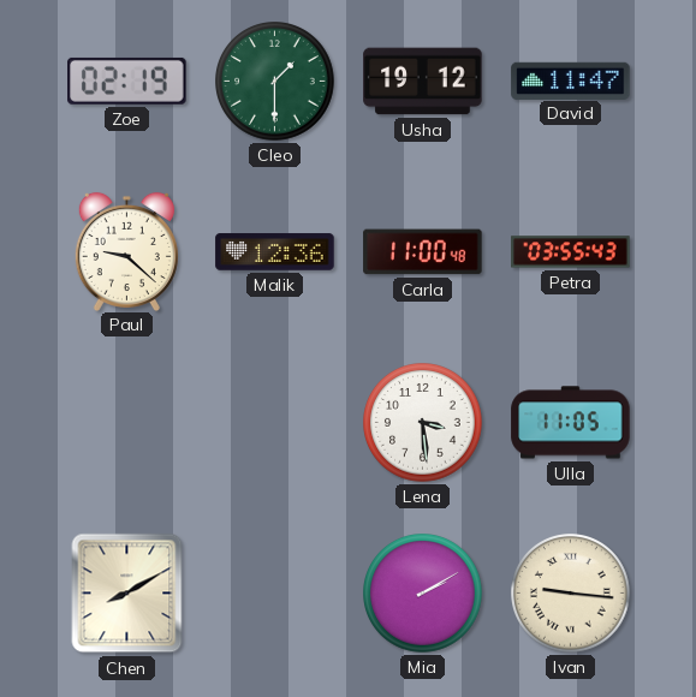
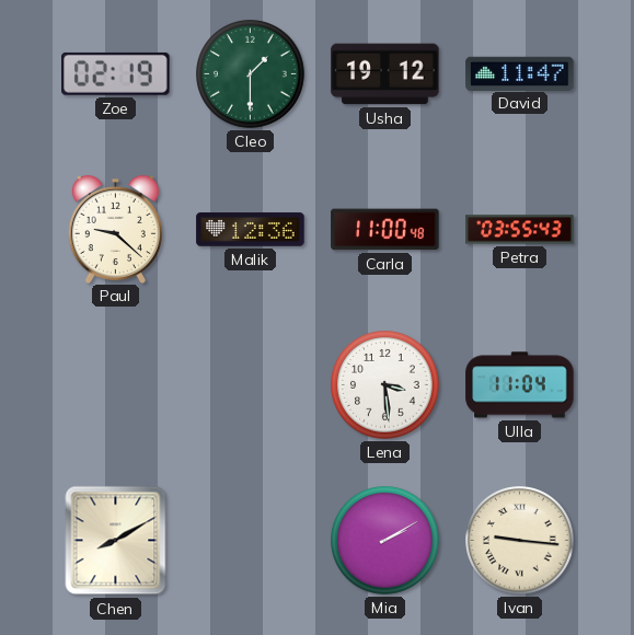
Ulla: 11:05 -> 11:04 (520, 385)
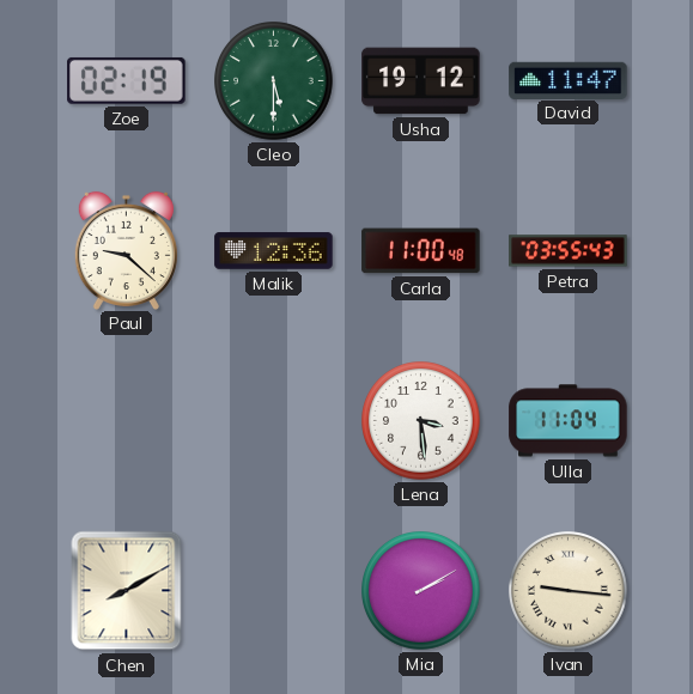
Cleo: 1:30 -> 5:30 (274, 81)
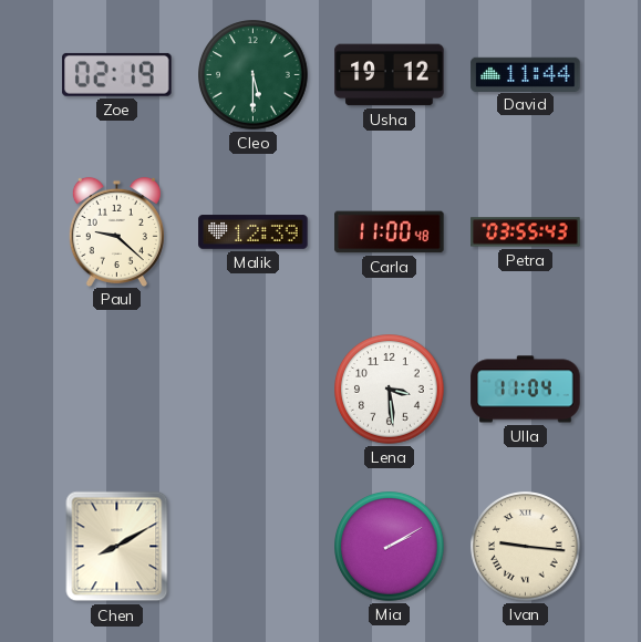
David: 11:47 -> 11:44 (526, 74)
Malik: 12:36 -> 12:39 (254, 232)
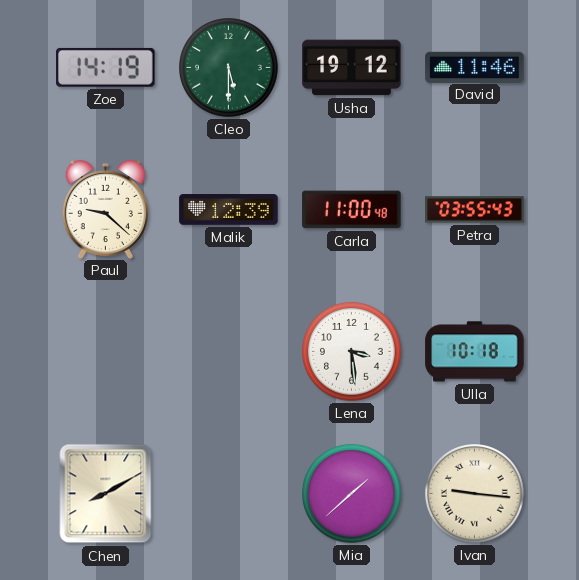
Zoe: 02:19 -> 14:19 (106, 67)
David: 11:44 -> 11:46 (475, 67)
Ulla: 11:04 -> 10:18 (475, 352)
Mia: 2:10 -> 1:38 (352, 494)
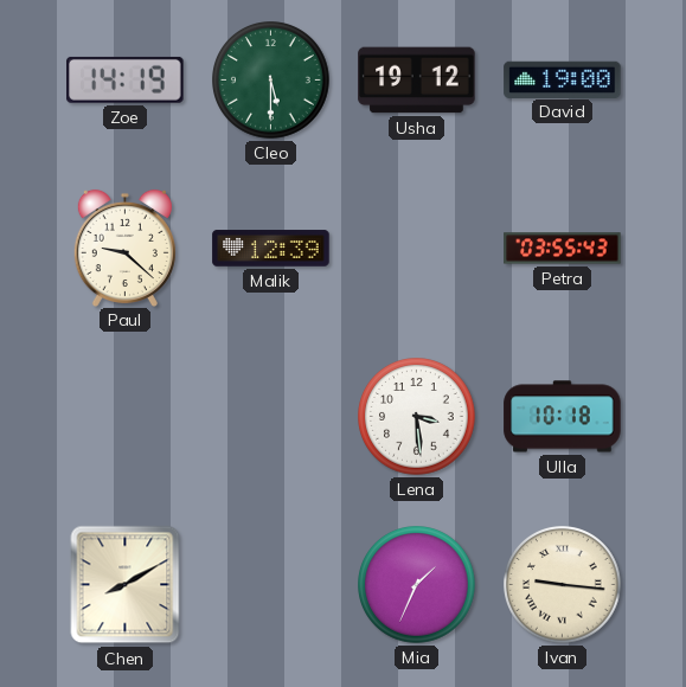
David: 11:46 -> 19:00 (563, 79)
Carla: 11:00 -> none (352, 210)
Mia: 1:38 -> 1:34 (417, 585)
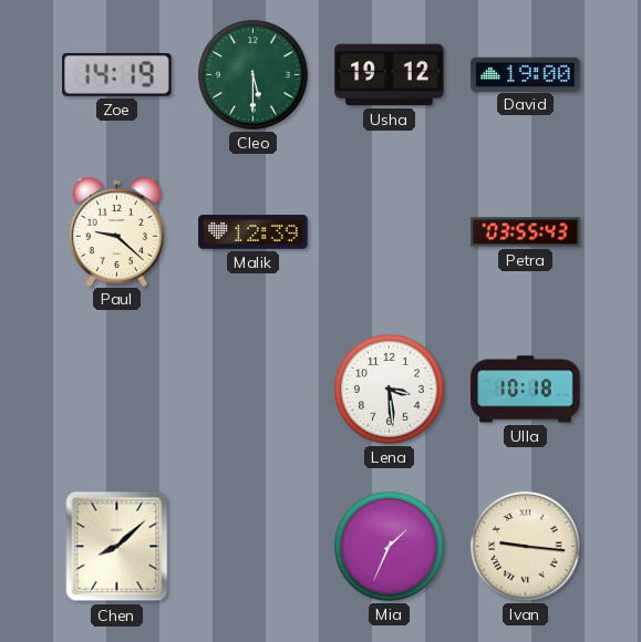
Chen: 8:10 -> 8:08 (117, 547)
